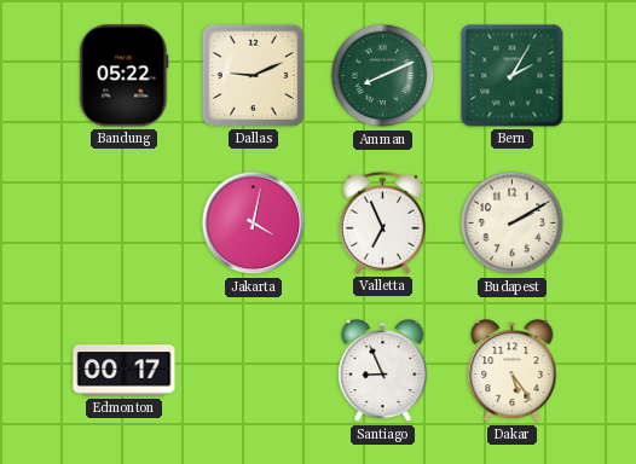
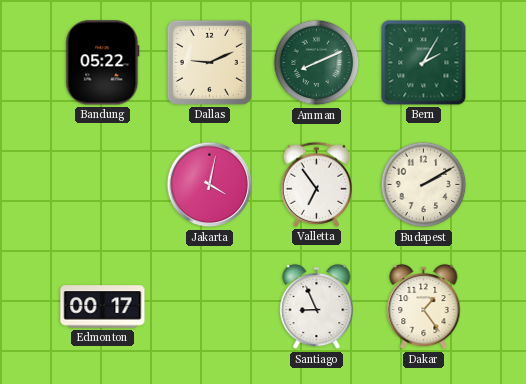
Valletta: 6:56 -> 6:54 (316, 184)
Dakar: 5:24 -> 1:24 (424, 307)
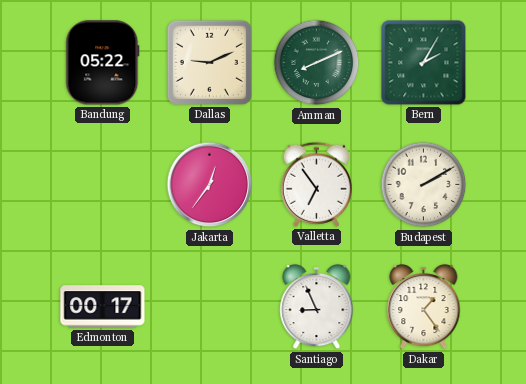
Jakarta: 4:02 -> 12:36 (210, 185)
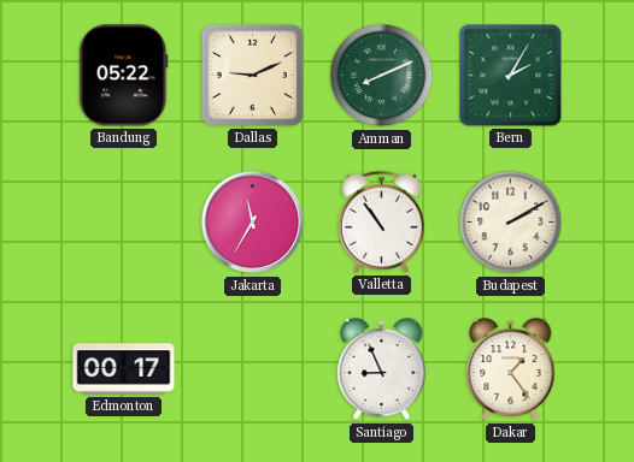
Jakarta: 12:36 -> 11:35 (253, 223)
Valletta: 6:54 -> 10:54 (381, 221)
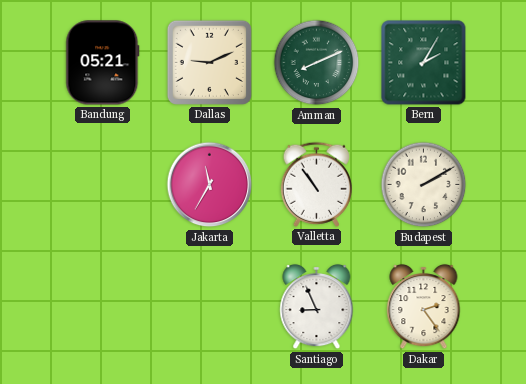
Bandung: 05:22 -> 05:21 (103, 63)
Edmonton: 00:17 -> none (124, 369)
Dakar: 1:24 -> 2:24 (424, 307)
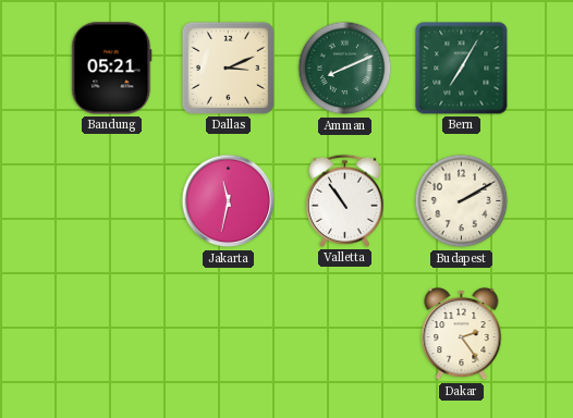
Dallas: 9:11 -> 3:11 (228, 67)
Bern: 2:05 -> 7:05 (462, 69)
Jakarta: 11:35 -> 11:32 (229, 201)
Santiago: 8:56 -> none (317, 307)
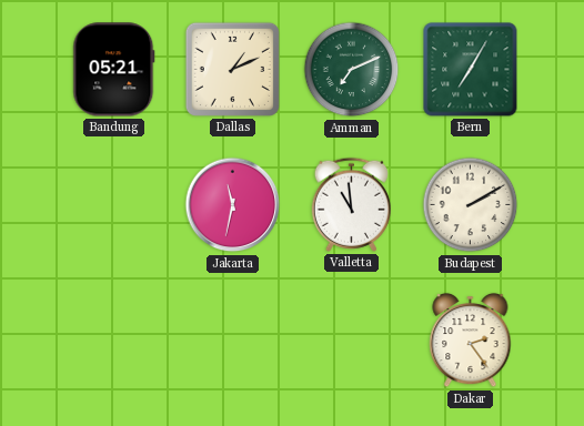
Dallas: 3:11 -> 1:11 (232, 69)
Amman: 8:11 -> 7:11 (352, 70)
Valletta: 10:54 -> 10:59 (351, 204)
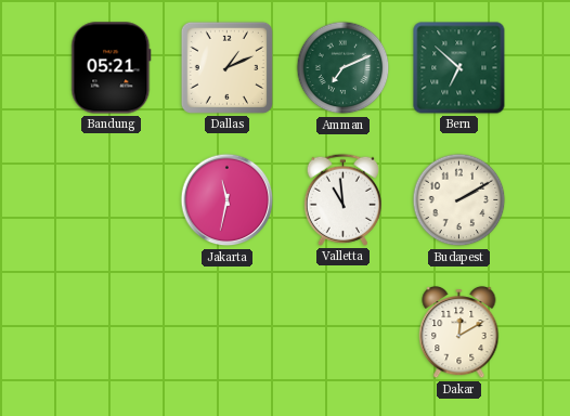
Bern: 7:05 -> 6:52 (459, 68)
Dakar: 2:24 -> 12:10 (459, 333)
